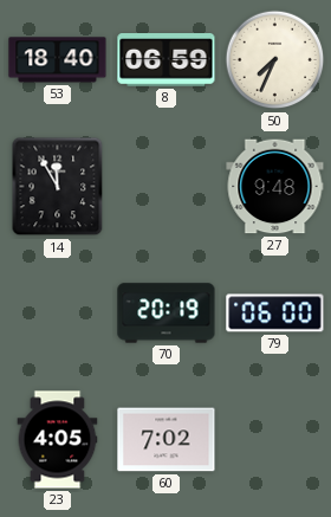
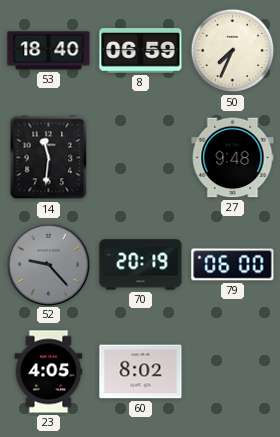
14: 11:55 -> 11:31 (49, 158)
52: none -> 9:23 (48, 264)
60: 7:02 -> 8:02 (141, 372)
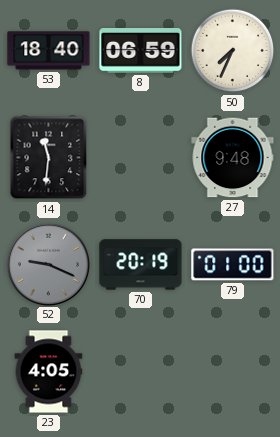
52: 9:23 -> 9:19 (48, 264)
79: 06:00 -> 01:00 (233, 265)
60: 8:02 -> none (141, 372)
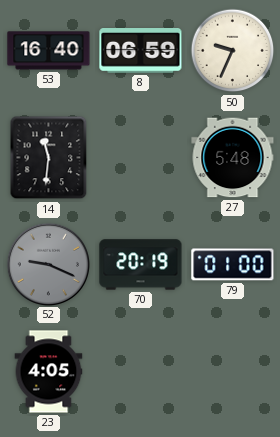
53: 18:40 -> 16:40 (49, 51)
50: 7:34 -> 9:34 (233, 51)
27: 9:48 -> 5:48 (233, 158)
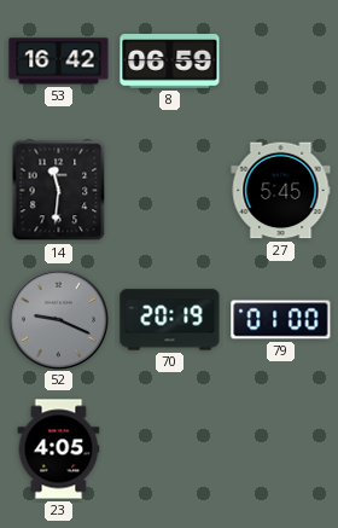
53: 16:40 -> 16:42 (59, 62)
50: 9:34 -> none (233, 51)
27: 5:48 -> 5:45 (281, 191)
